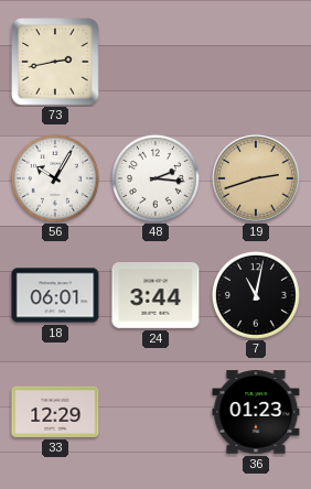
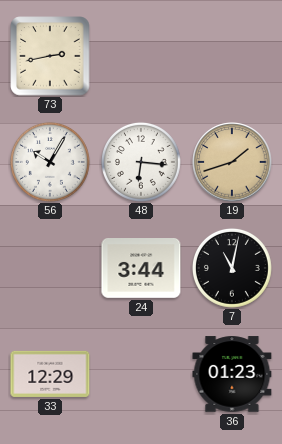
48: 2:16 -> 6:16 (141, 162)
19: 2:42 -> 1:42 (232, 162)
18: 06:01 -> none (55, 295)
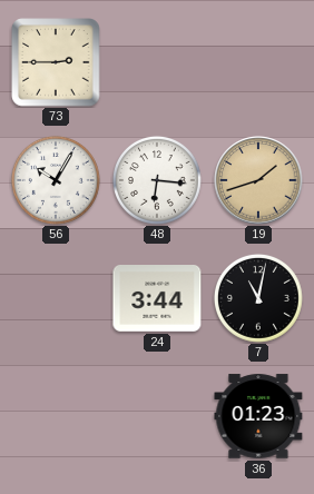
73: 2:43 -> 2:45 (56, 62)
33: 12:29 -> none (50, 374)
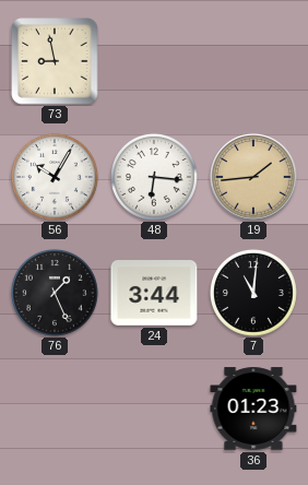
73: 2:45 -> 8:58 (55, 61)
19: 1:42 -> 1:44 (253, 177)
76: none -> 1:26 (55, 293)
7: 11:02 -> 11:01 (253, 293)
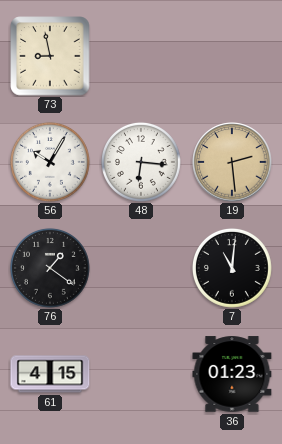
19: 1:44 -> 2:29 (232, 162)
76: 1:26 -> 1:21 (50, 268)
24: 3:44 -> none (154, 293)
61: none -> 4:15 (50, 374)
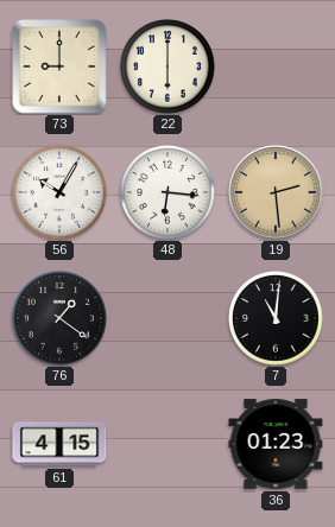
73: 8:58 -> 9:00 (59, 66)
22: none -> 6:00 (167, 66)
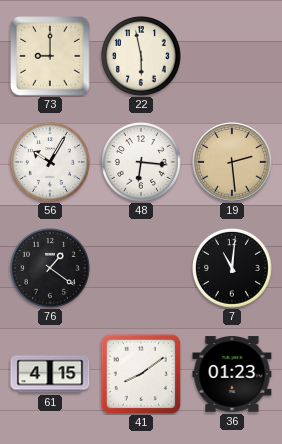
22: 6:00 -> 5:58 (141, 56)
41: none -> 8:09 (141, 374)
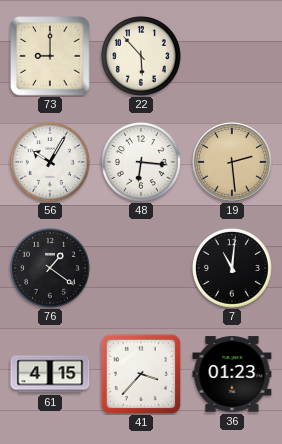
22: 5:58 -> 5:53 (141, 56)
41: 8:09 -> 3:37 (141, 374)
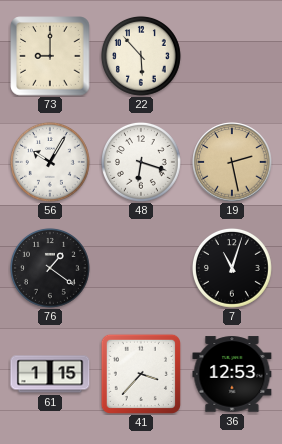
48: 6:16 -> 6:18 (141, 162)
19: 2:29 -> 2:28 (232, 162)
7: 11:01 -> 11:03 (232, 268)
61: 4:15 -> 1:15 (50, 374)
36: 01:23 -> 12:53 (232, 374)
